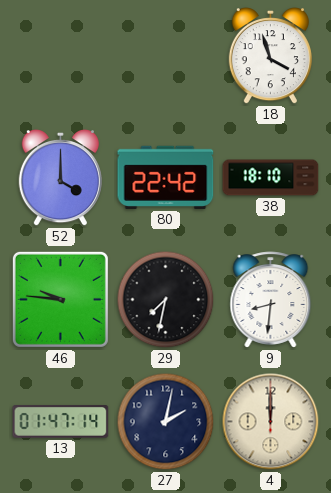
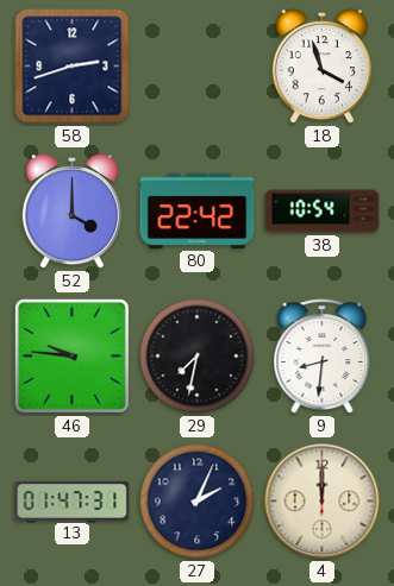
58: none -> 2:42 (73, 67)
38: 18:10 -> 10:54 (323, 212)
13: 01:47:14 -> 01:47:31 (73, 502)
27: 2:02 -> 2:04 (198, 502)
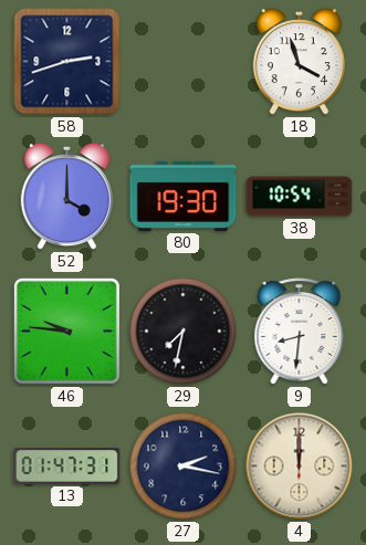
80: 22:42 -> 19:30 (184, 196)
27: 2:04 -> 2:17 (184, 467)
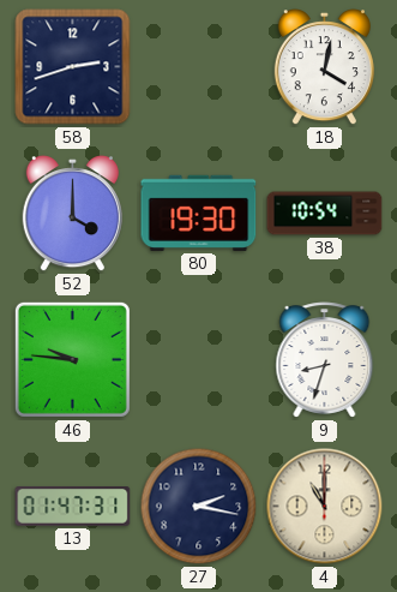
18: 3:57 -> 4:02 (324, 68)
29: 7:32 -> none (184, 332)
9: 8:31 -> 8:33 (325, 360)
4: 12:00 -> 11:00 (325, 507)
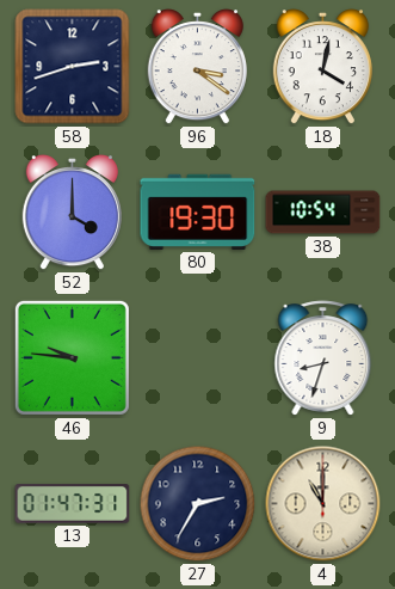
96: none -> 3:21 (197, 68)
27: 2:17 -> 2:35 (198, 504)
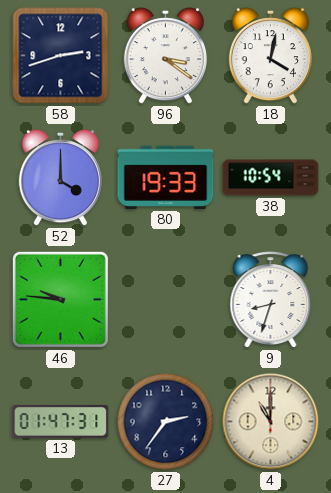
80: 19:30 -> 19:33 (166, 177)
27: 2:35 -> 2:36 (166, 422)
